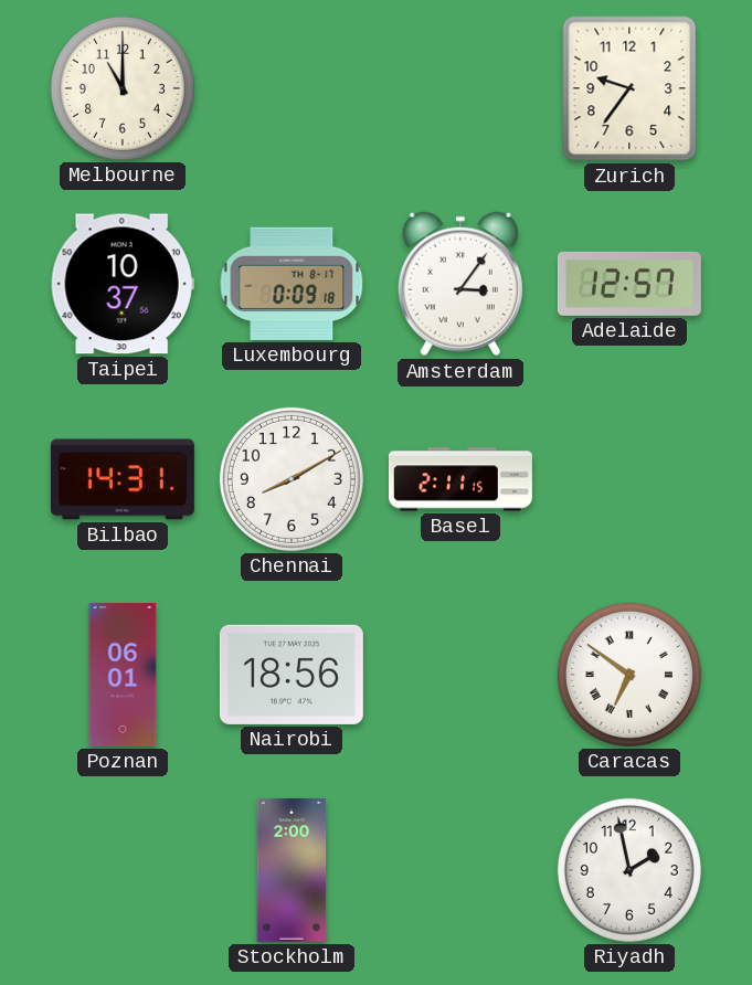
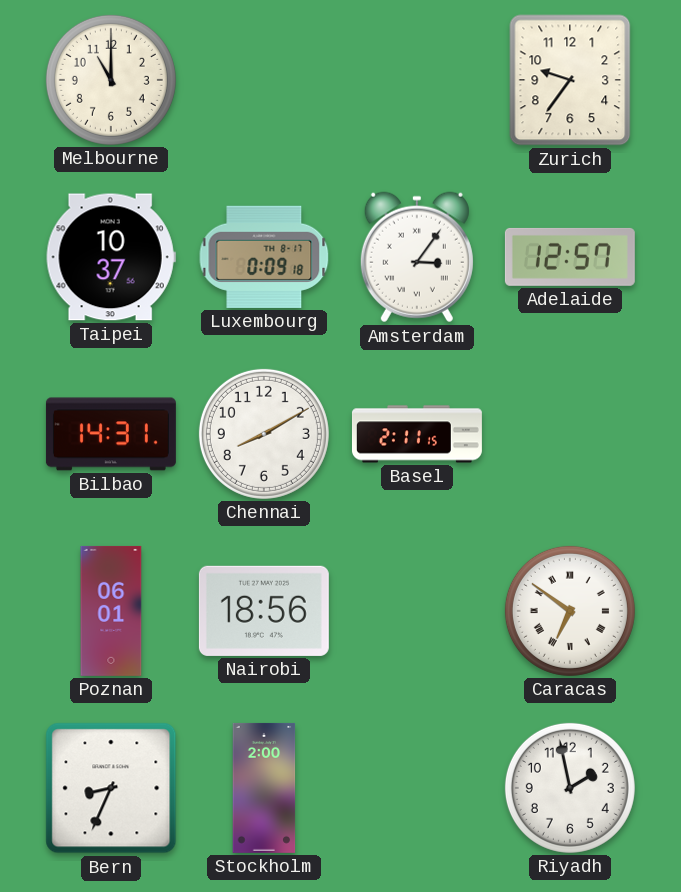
Bern: none -> 8:34 (111, 788)
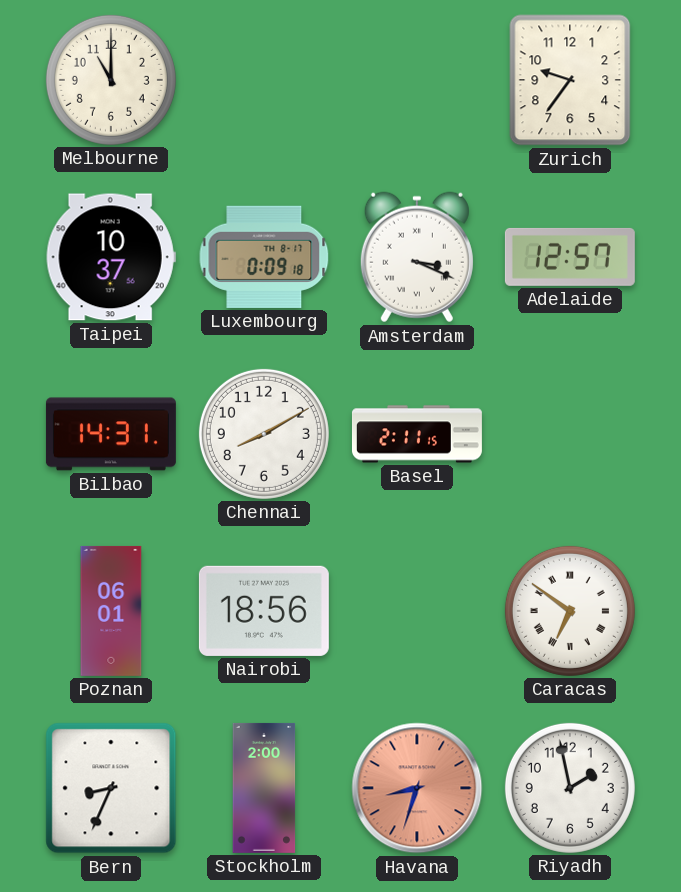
Amsterdam: 3:06 -> 3:19 (417, 257)
Havana: none -> 8:33 (417, 788)
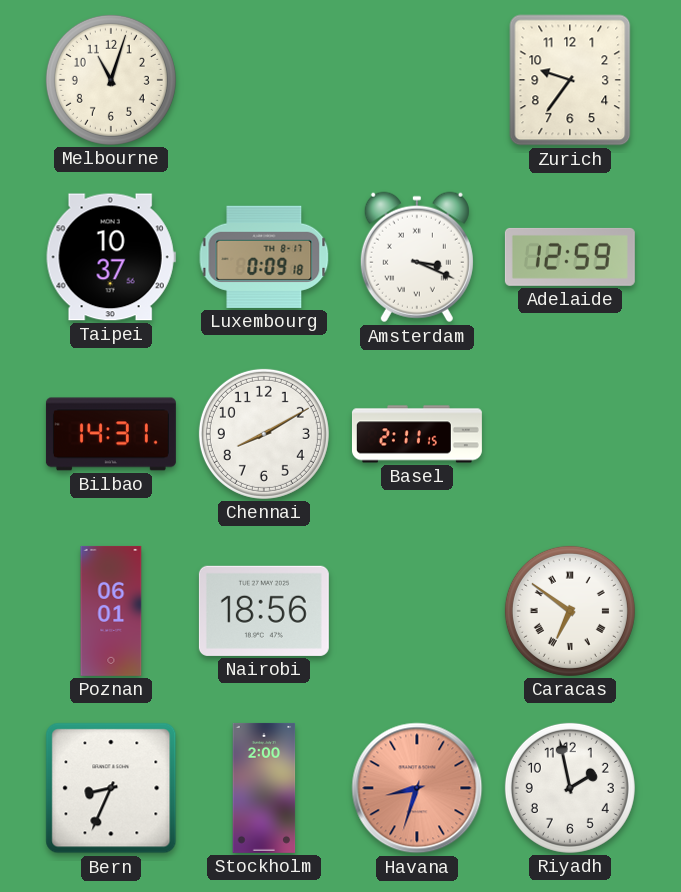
Melbourne: 11:00 -> 11:03 (111, 80)
Adelaide: 12:57 -> 12:59 (570, 257)
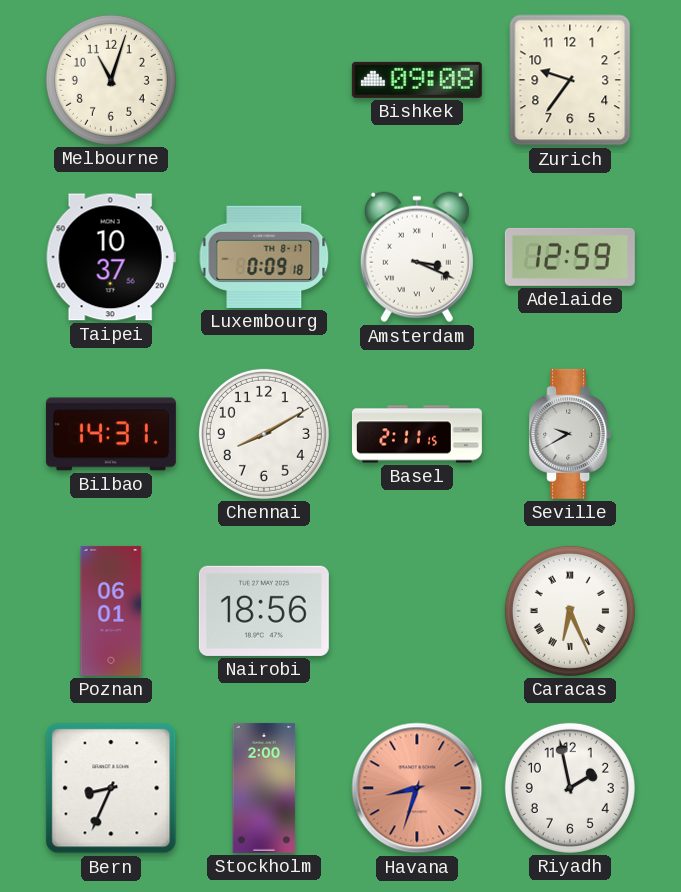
Bishkek: none -> 09:08 (417, 80)
Seville: none -> 9:40 (570, 434)
Caracas: 6:51 -> 6:26 (570, 611)
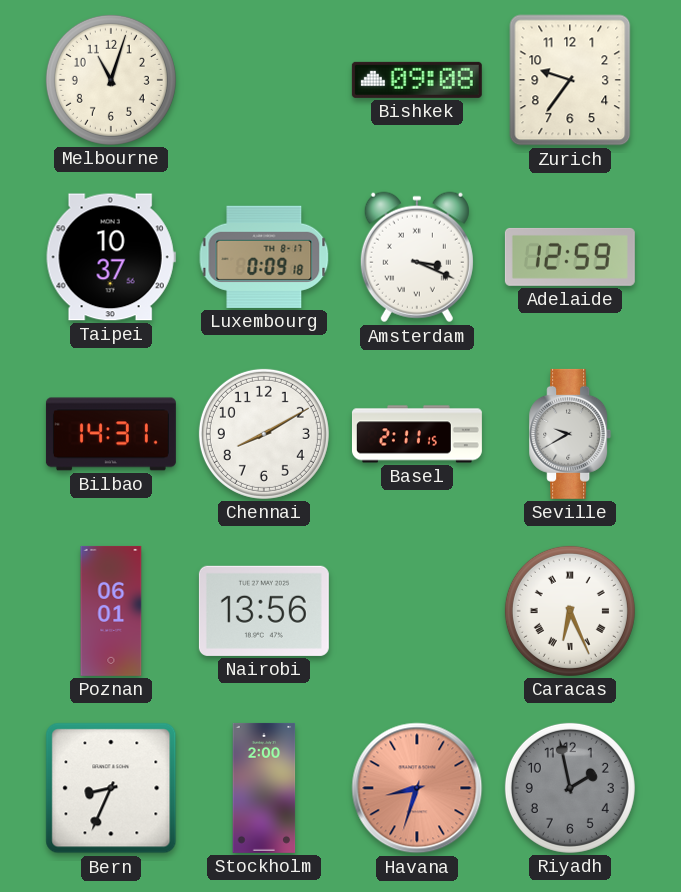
Nairobi: 18:56 -> 13:56 (264, 611)
Riyadh dial: white -> grey (570, 788)
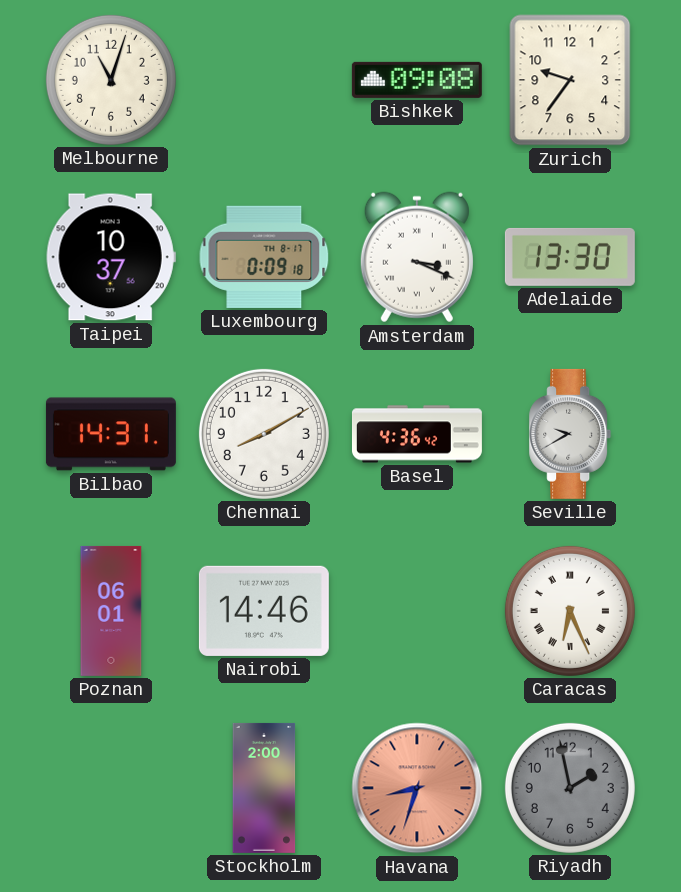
Adelaide: 12:59 -> 13:30 (570, 257)
Basel: 2:11 -> 4:36 (417, 434)
Nairobi: 13:56 -> 14:46 (264, 611)
Bern: 8:34 -> none (111, 788)
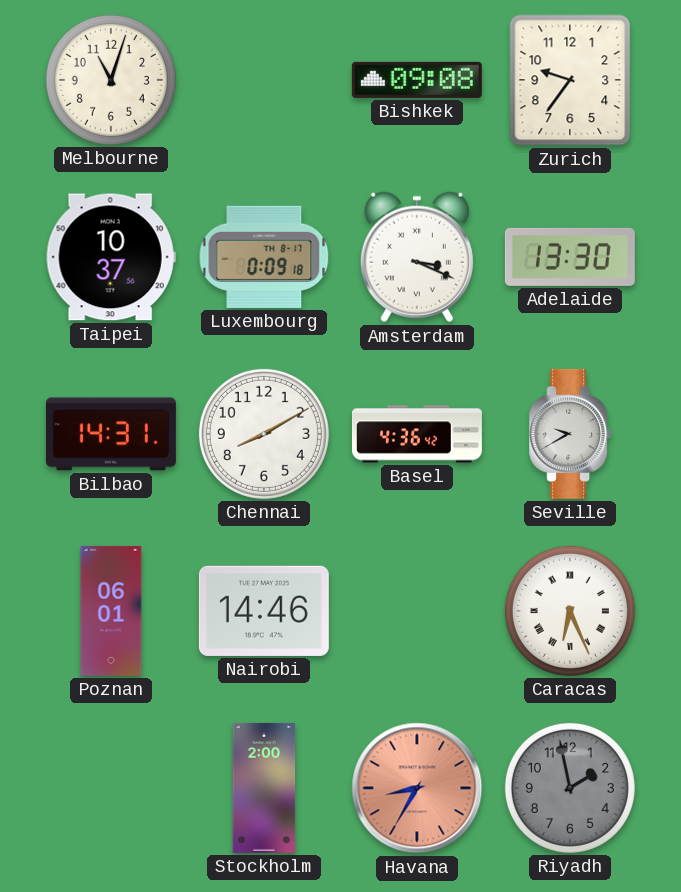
Havana: 8:33 -> 8:35 (417, 788)
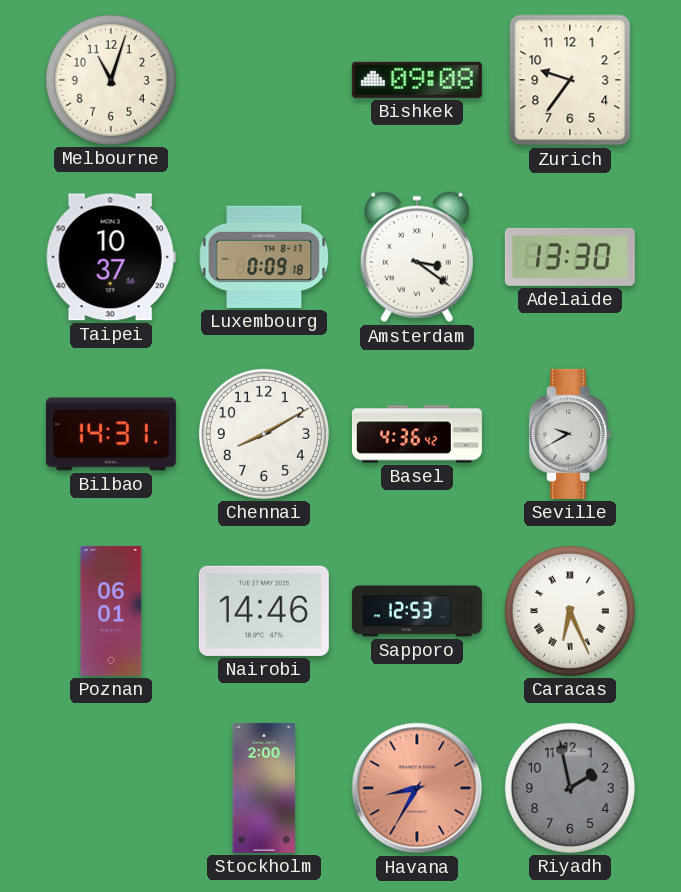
Amsterdam: 3:19 -> 3:21 (417, 257)
Sapporo: none -> 12:53 (417, 611)
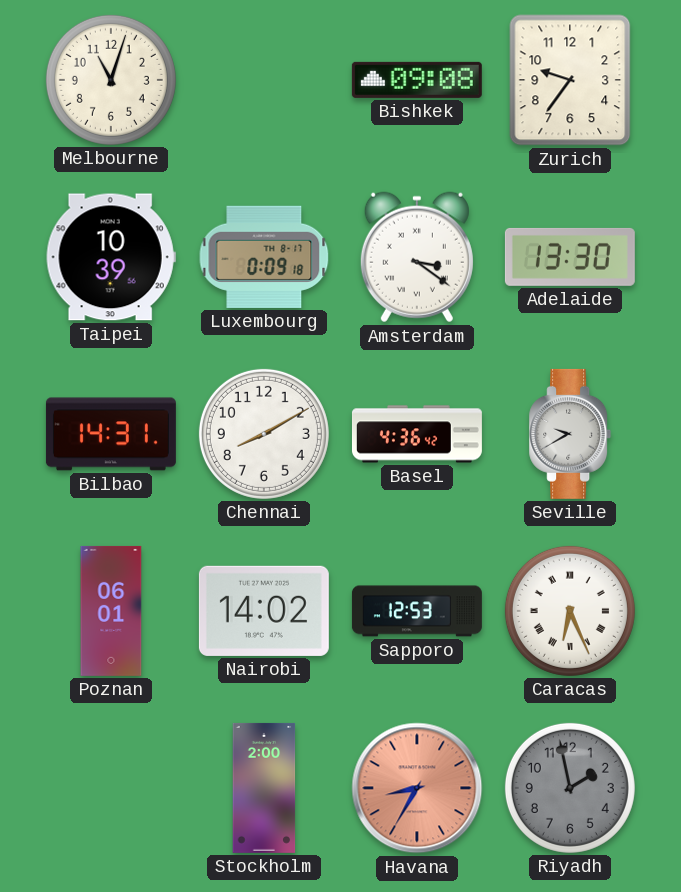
Taipei: 10:37 -> 10:39 (111, 257)
Nairobi: 14:46 -> 14:02 (264, 611)
